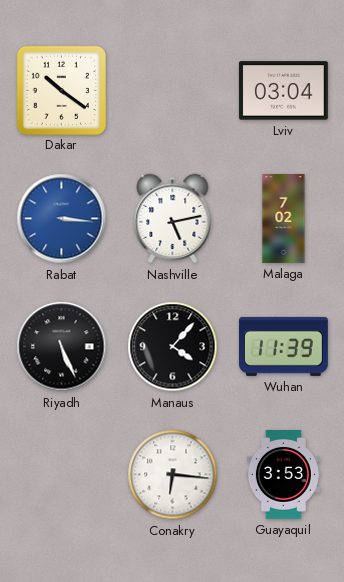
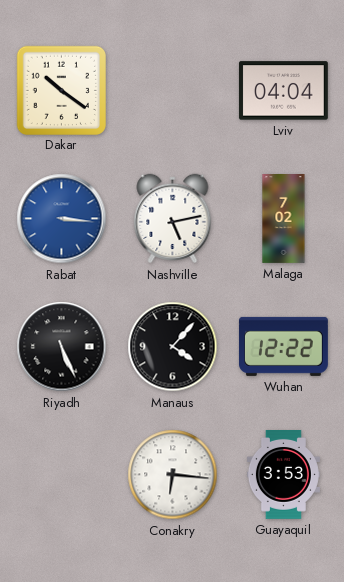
Lviv: 03:04 -> 04:04 (283, 91)
Wuhan: 11:39 -> 12:22 (283, 346)
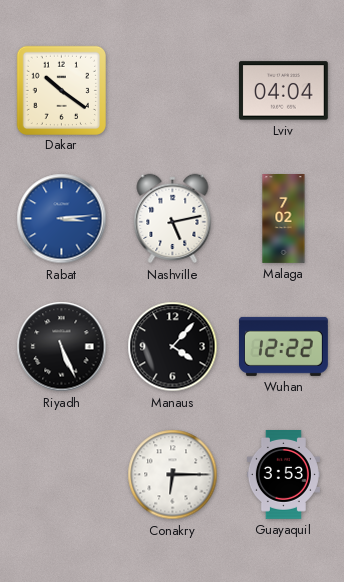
Rabat: 3:16 -> 3:14 (62, 219)
Conakry: 6:16 -> 6:15 (173, 475)
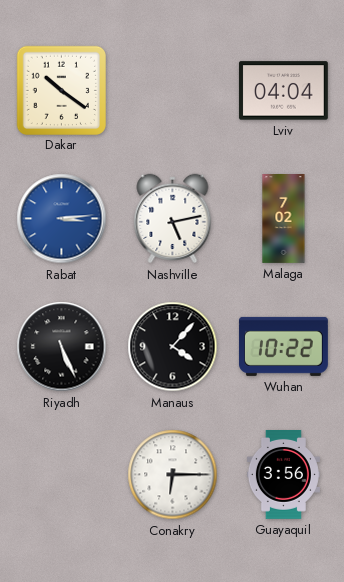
Wuhan: 12:22 -> 10:22 (283, 346)
Guayaquil: 3:53 -> 3:56 (283, 475)
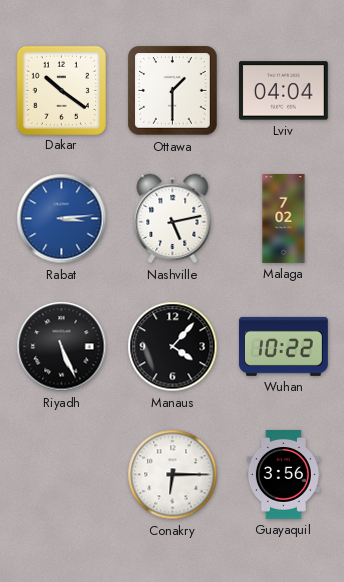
Ottawa: none -> 1:30 (173, 91)
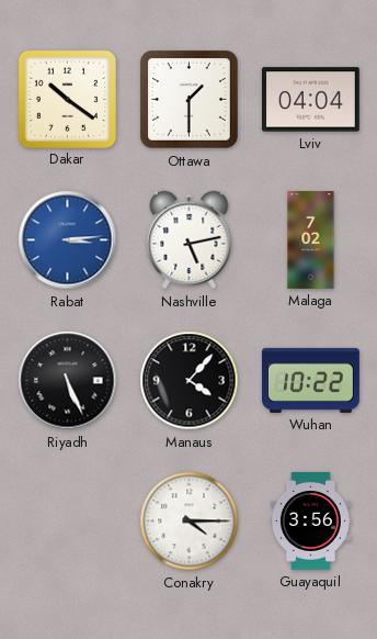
Conakry: 6:15 -> 4:15 (190, 522)
